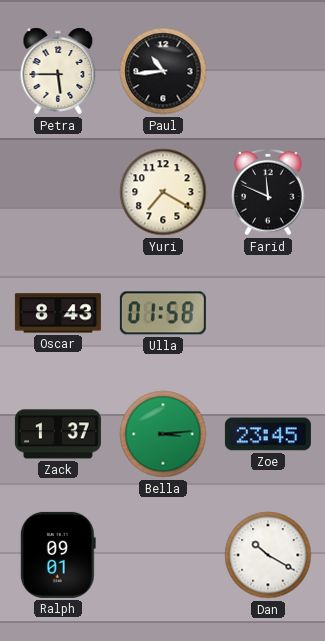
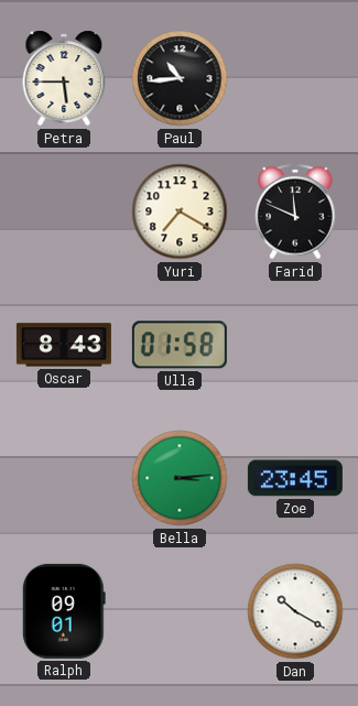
Zack: 1:37 -> none (58, 434)
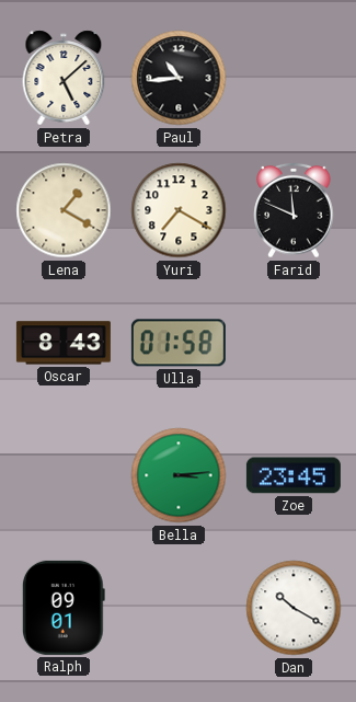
Petra: 5:45 -> 5:08 (64, 78)
Lena: none -> 1:20 (64, 210)
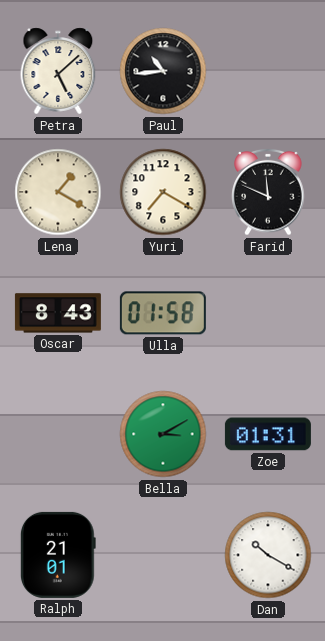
Bella: 3:14 -> 3:10 (163, 434)
Zoe: 23:45 -> 01:31 (268, 434)
Ralph: 09:01 -> 21:01 (58, 555)
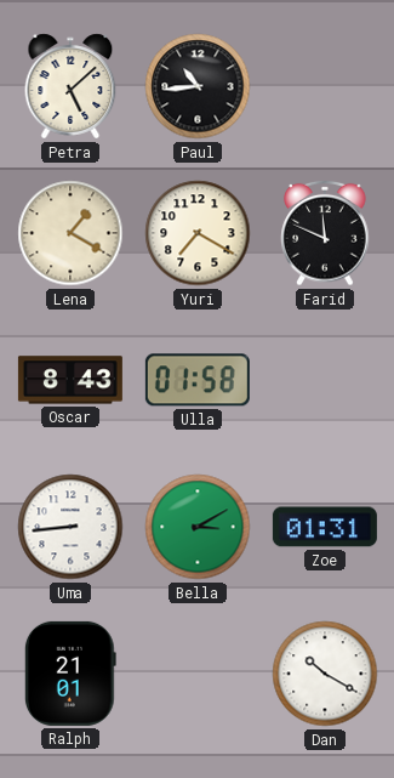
Uma: none -> 8:44 (70, 527)
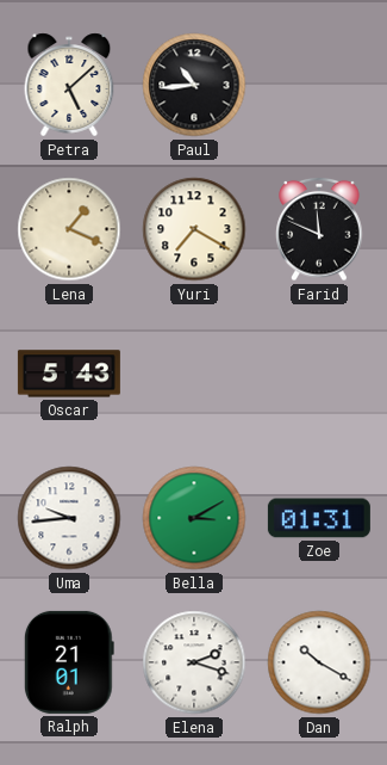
Lena: 1:20 -> 1:19 (69, 229)
Oscar: 8:43 -> 5:43 (69, 374)
Ulla: 01:58 -> none (198, 380)
Uma: 8:44 -> 9:44 (69, 518)
Elena: none -> 2:18 (194, 662)
